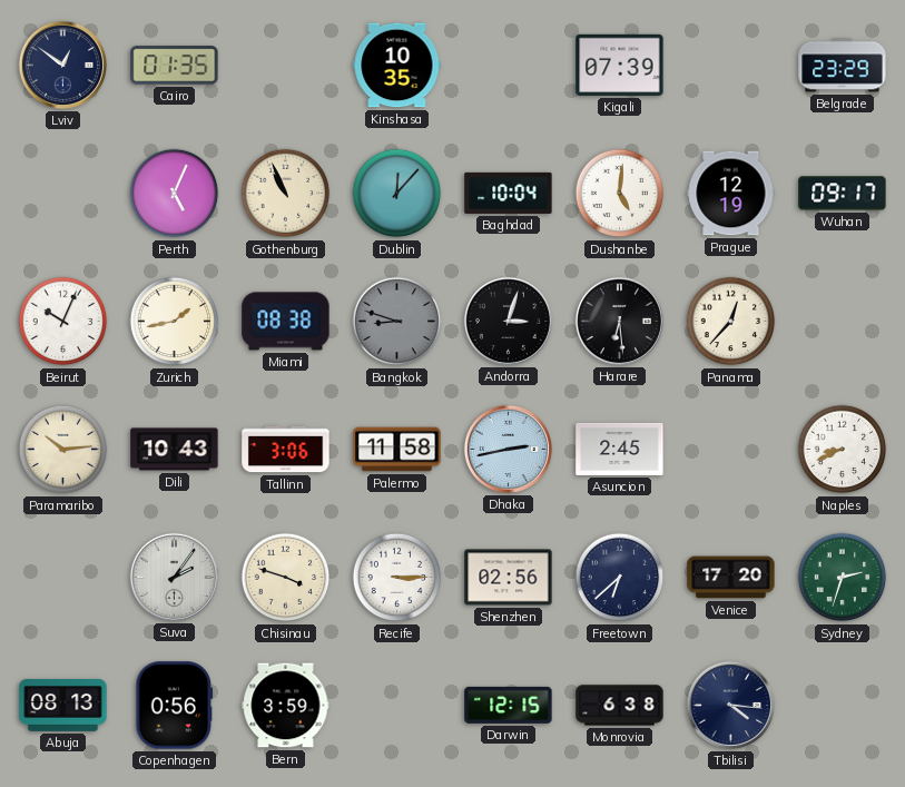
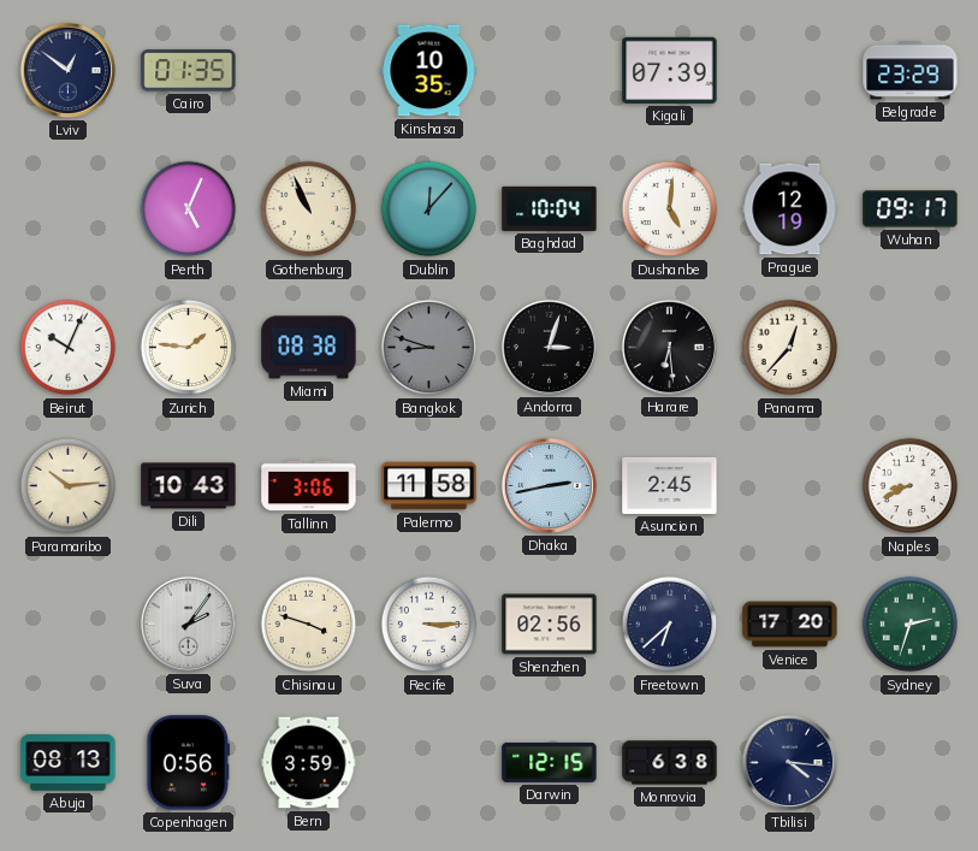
Zurich: 1:43 -> 1:46 (189, 348)
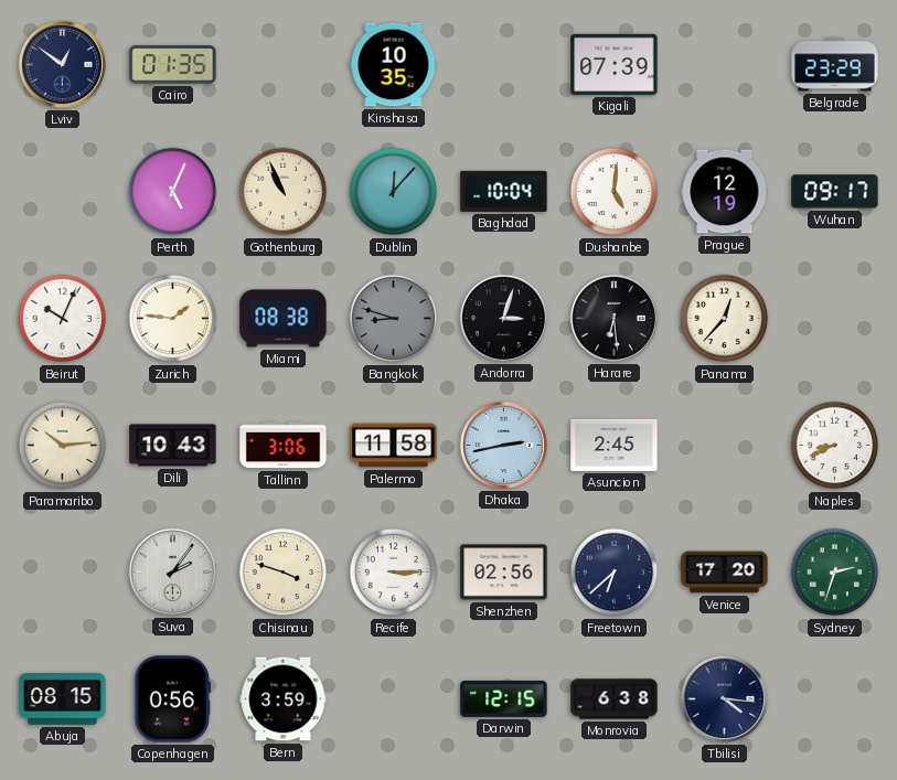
Abuja: 08:13 -> 08:15 (63, 699)
